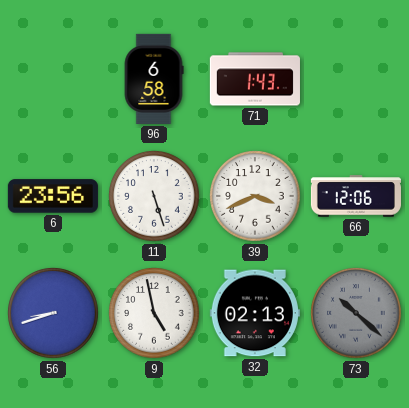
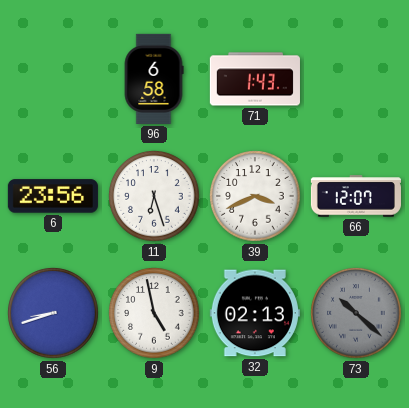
11: 5:27 -> 6:27 (154, 196)
66: 12:06 -> 12:07 (356, 196)
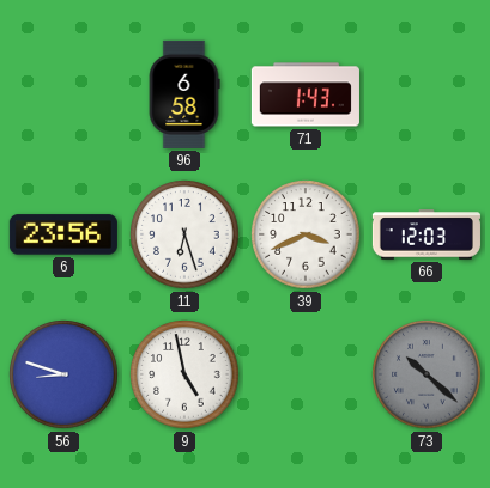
66: 12:07 -> 12:03 (427, 234)
56: 8:42 -> 8:48 (63, 374)
32: 02:13 -> none (255, 313)
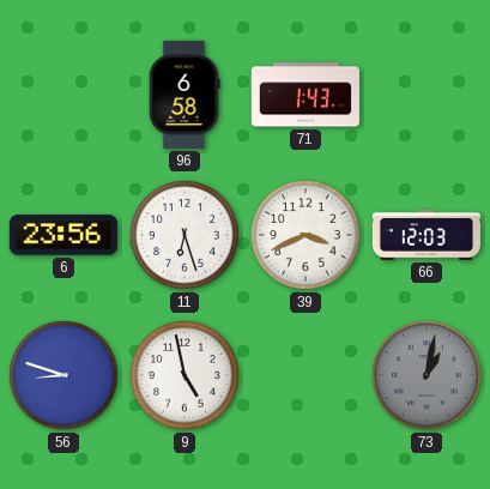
73: 10:22 -> 1:02 (427, 375)
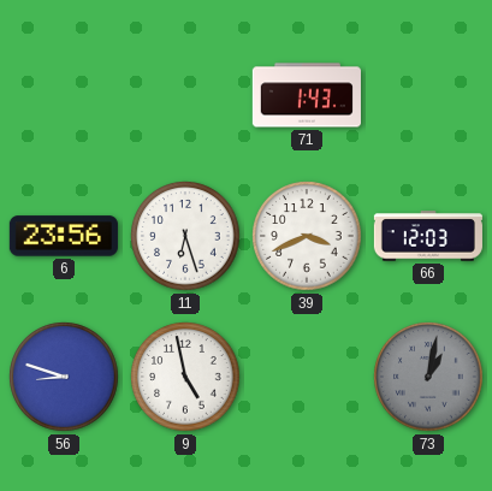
96: 6:58 -> none (184, 95)
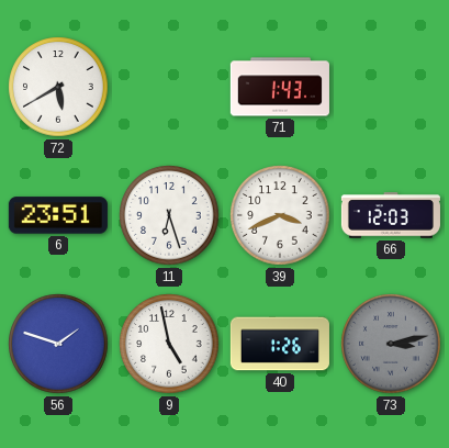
72: none -> 5:40 (58, 87)
6: 23:56 -> 23:51 (58, 215)
56: 8:48 -> 1:48 (58, 344)
40: none -> 1:26 (280, 344)
73: 1:02 -> 3:13 (391, 344)
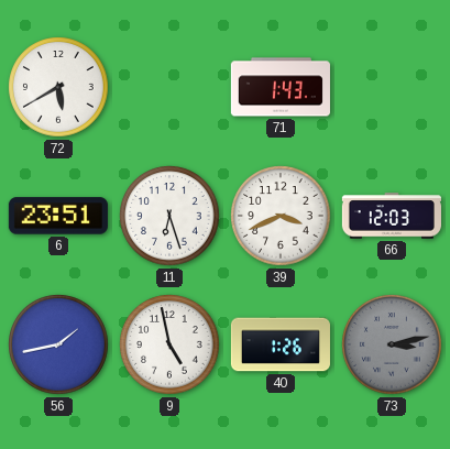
56: 1:48 -> 1:43 (58, 344)
